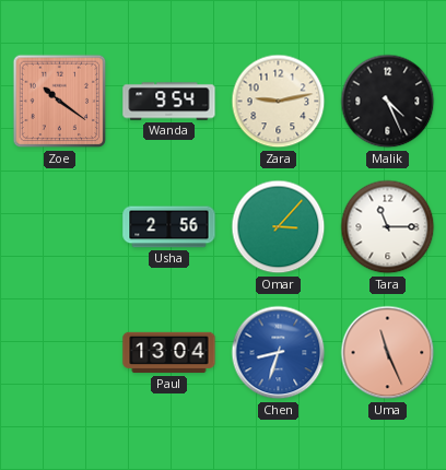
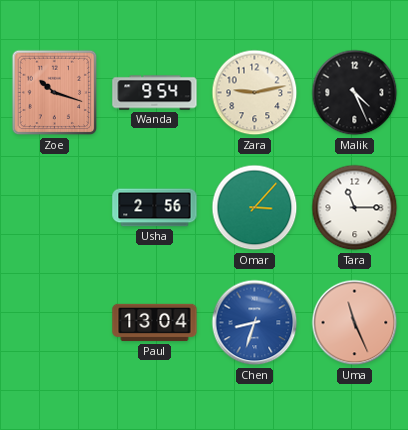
Zoe: 10:21 -> 10:18 (55, 93)
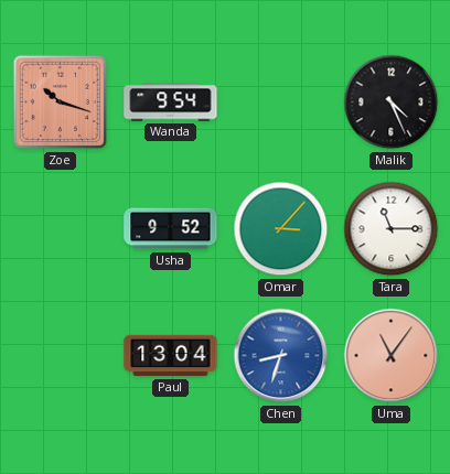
Zara: 9:13 -> none (255, 93)
Usha: 2:56 -> 9:52 (171, 229)
Uma: 11:26 -> 11:06 (392, 356)
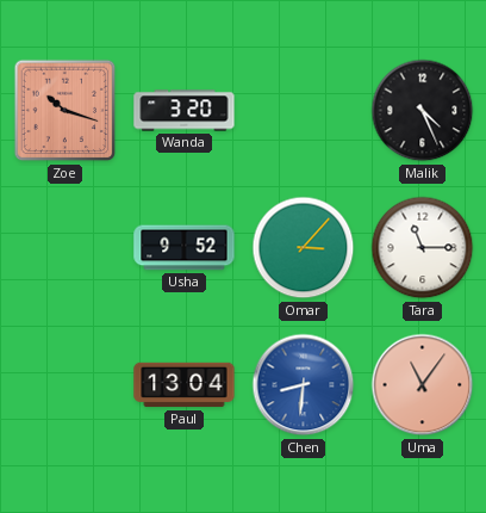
Wanda: 9:54 -> 3:20 (185, 111)
Chen: 8:33 -> 8:31 (304, 385)
